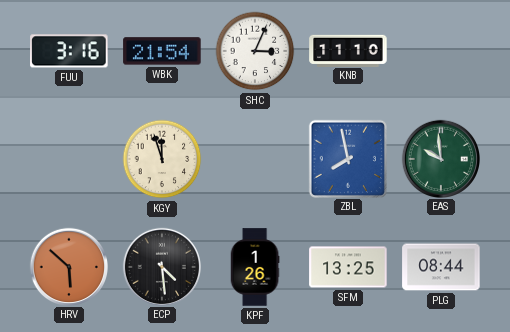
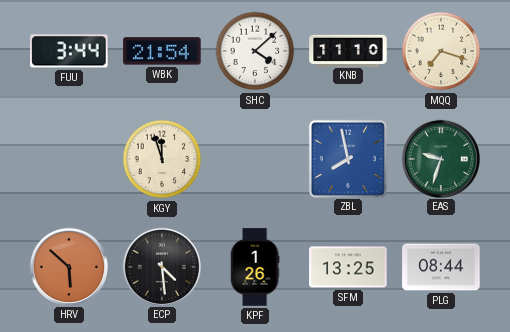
FUU: 3:16 -> 3:44 (69, 51)
SHC: 3:04 -> 4:08 (255, 51)
MQQ: none -> 7:18 (441, 51)
EAS: 9:59 -> 9:33 (440, 158)
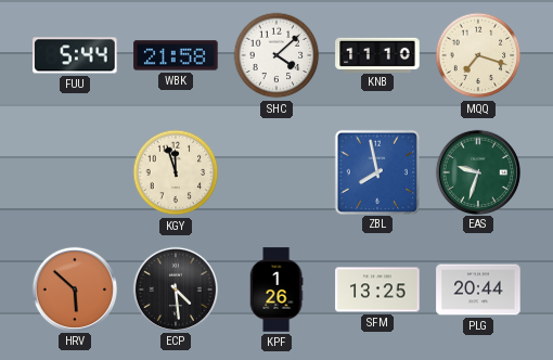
FUU: 3:44 -> 5:44 (75, 55)
WBK: 21:54 -> 21:58 (176, 55)
PLG: 08:44 -> 20:44 (478, 290)
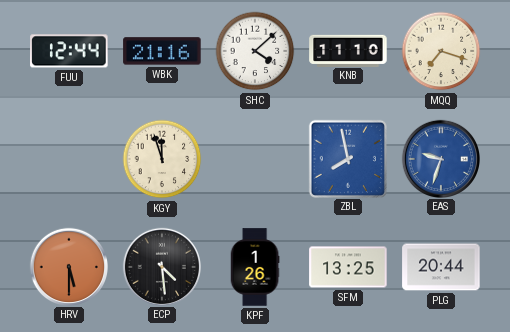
FUU: 5:44 -> 12:44 (69, 51)
WBK: 21:58 -> 21:16 (162, 51)
EAS dial: green -> blue (440, 158)
HRV: 5:52 -> 5:30 (68, 266)
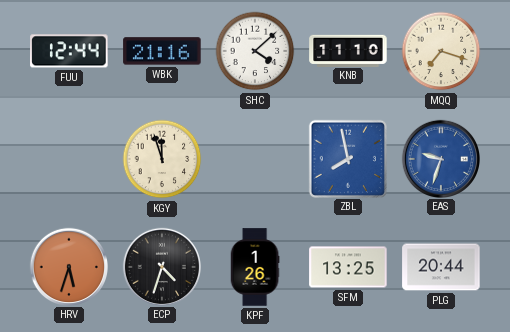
HRV: 5:30 -> 5:33 (68, 266)
ECP: 4:29 -> 4:33 (161, 266)
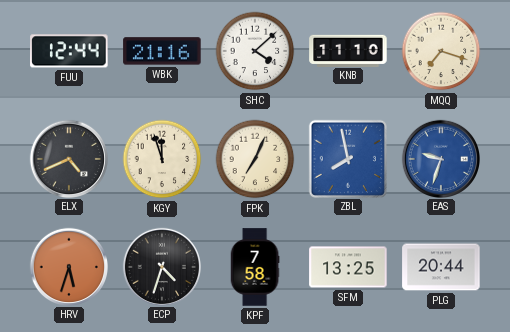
ELX: none -> 4:41 (68, 158)
FPK: none -> 7:04 (255, 159)
KPF: 1:26 -> 7:58 (255, 267)
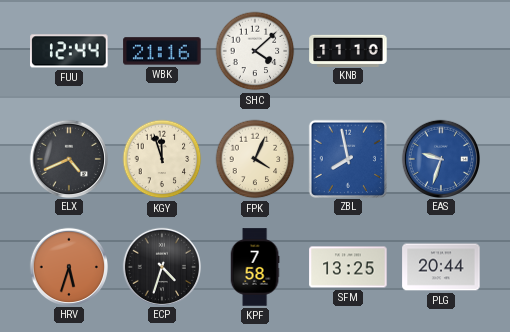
MQQ: 7:18 -> none (441, 51)
FPK: 7:04 -> 4:04 (255, 159)
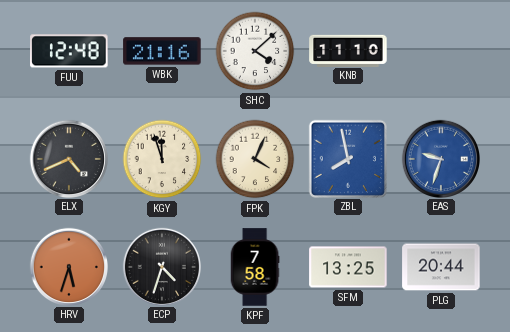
FUU: 12:44 -> 12:48 (69, 51)
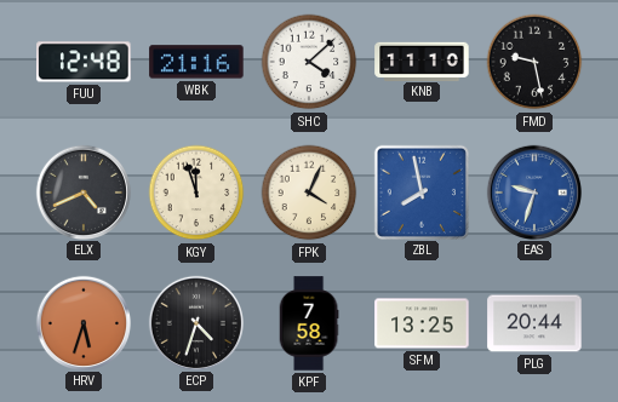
FMD: none -> 9:28 (534, 62)
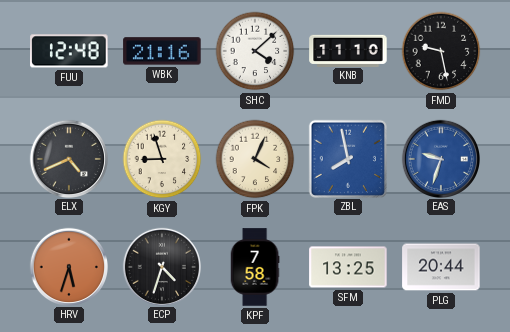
KGY: 11:57 -> 8:57 (162, 159)
